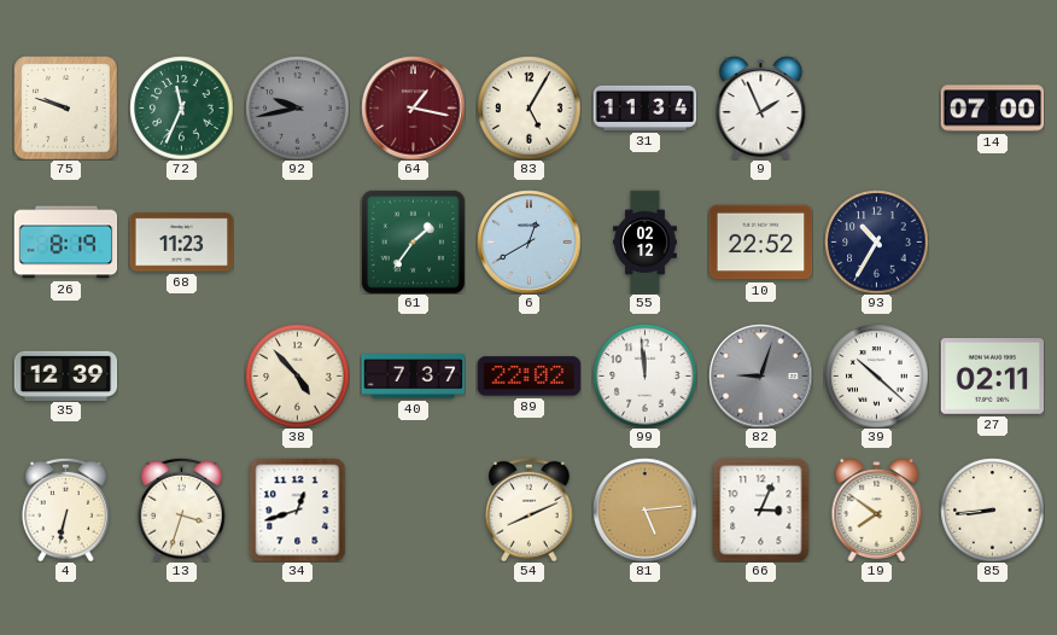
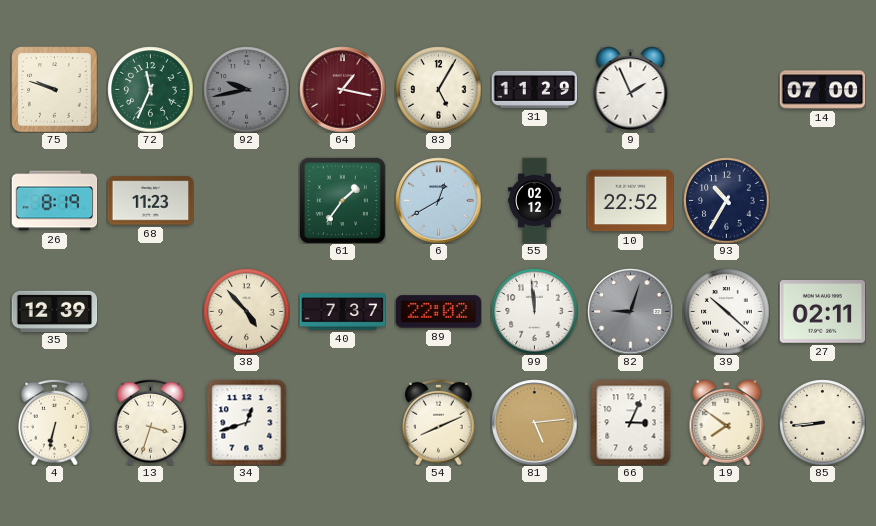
31: 11:34 -> 11:29 (534, 89)
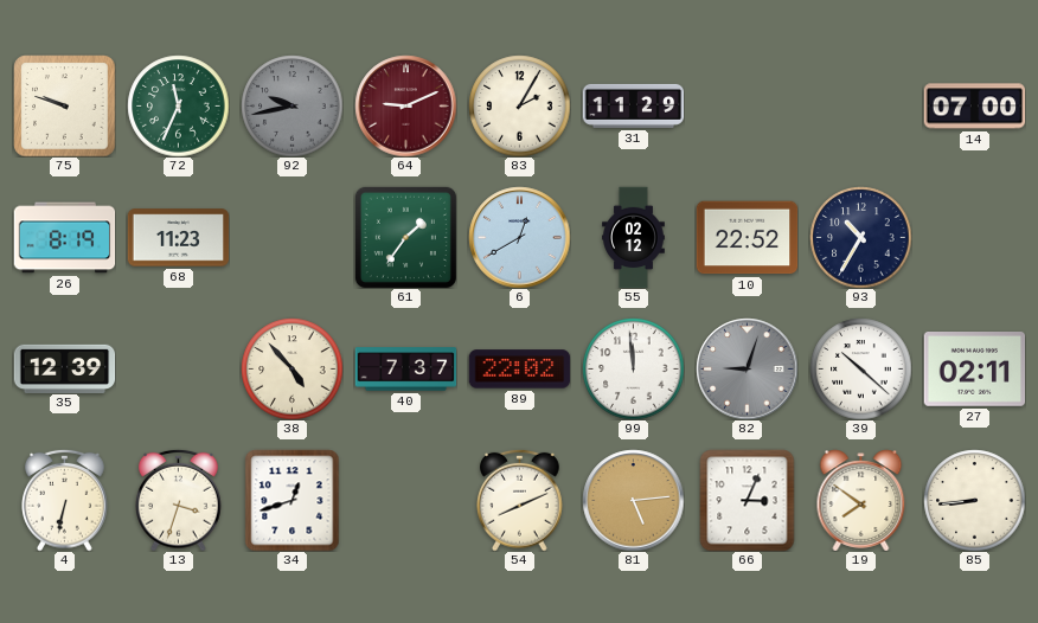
64: 1:17 -> 9:11 (405, 105)
83: 5:05 -> 2:05 (519, 105)
9: 1:56 -> none (631, 89)
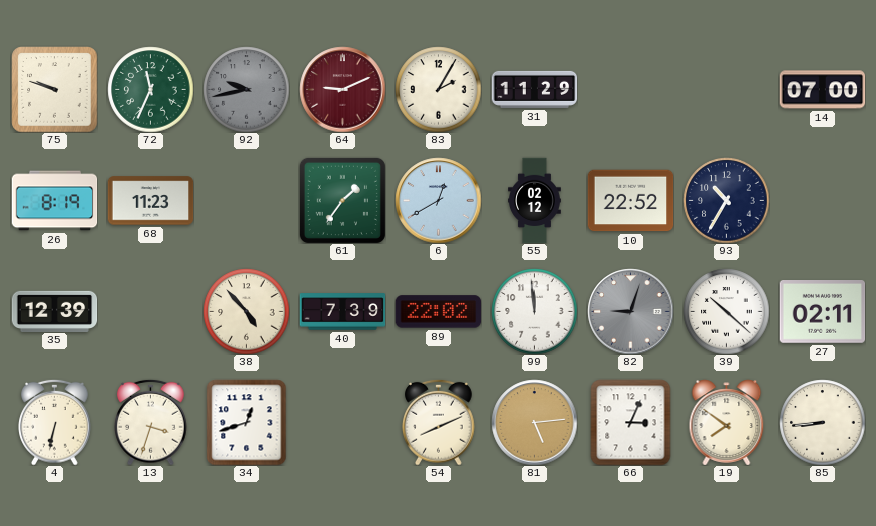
40: 7:37 -> 7:39 (342, 312)
